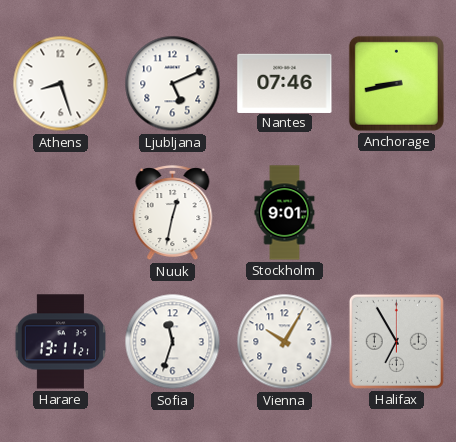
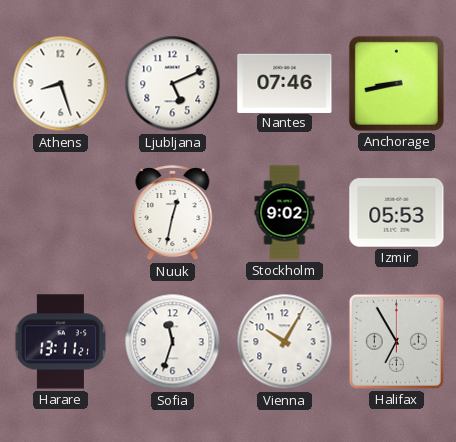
Stockholm: 9:01 -> 9:02 (285, 213)
Izmir: none -> 05:53 (397, 213)
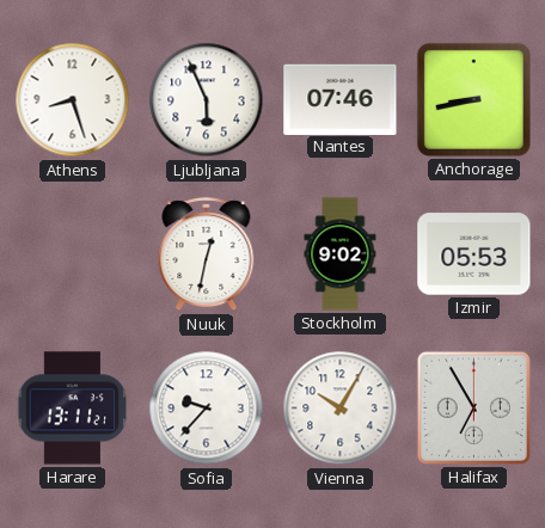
Ljubljana: 5:11 -> 5:56 (207, 100)
Sofia: 11:33 -> 9:37 (207, 409)
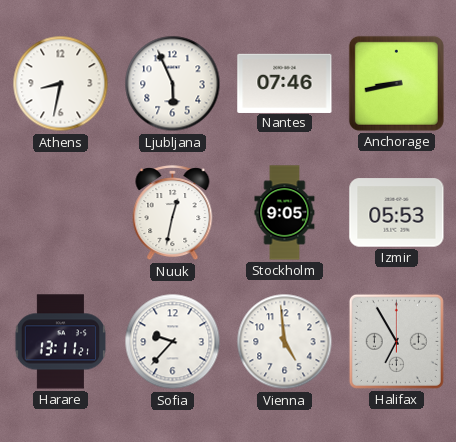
Athens: 8:27 -> 8:32 (61, 84)
Stockholm: 9:02 -> 9:05 (285, 213)
Vienna: 10:05 -> 4:59 (285, 342)
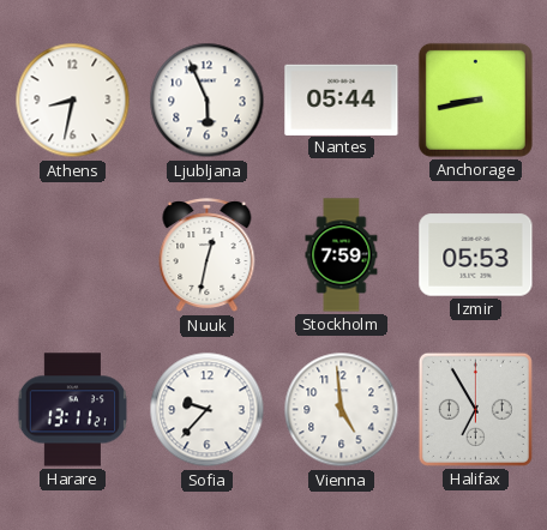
Nantes: 07:46 -> 05:44 (342, 100)
Stockholm: 9:05 -> 7:59 (342, 255)
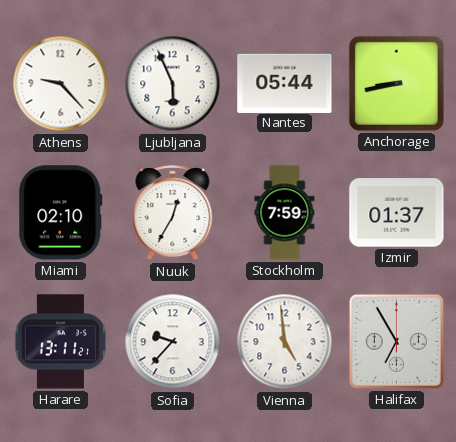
Athens: 8:32 -> 9:23 (61, 84)
Miami: none -> 02:10 (61, 213)
Nuuk: 12:32 -> 12:35 (173, 213)
Izmir: 05:53 -> 01:37 (397, 213)
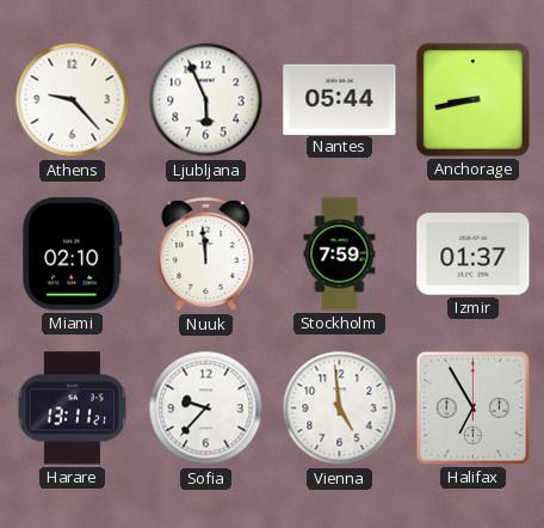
Nuuk: 12:35 -> 11:59 (206, 254)
